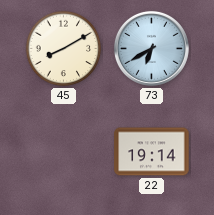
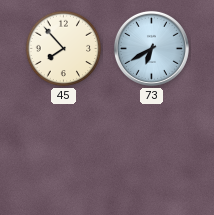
45: 8:10 -> 7:53 (64, 49)
22: 19:14 -> none (152, 152)
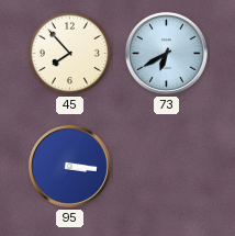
95: none -> 3:16 (69, 166)
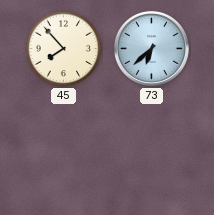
73: 6:40 -> 6:38 (151, 48)
95: 3:16 -> none (69, 166)
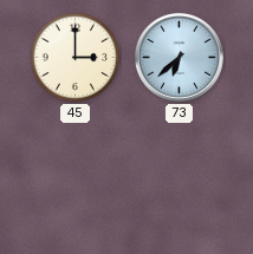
45: 7:53 -> 3:00 (76, 58)
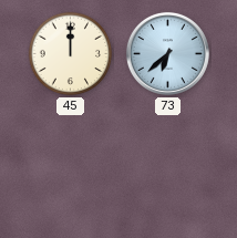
45: 3:00 -> 12:00 (71, 54)
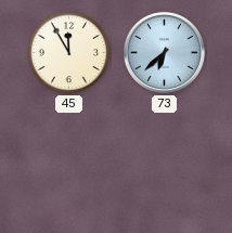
45: 12:00 -> 11:55 (69, 53)
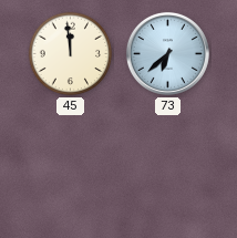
45: 11:55 -> 11:59 (71, 54)
